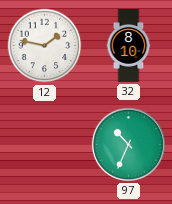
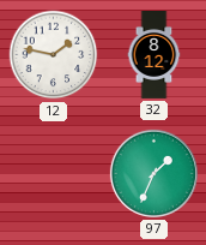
32: 8:10 -> 8:12 (154, 55)
97: 10:34 -> 1:34 (153, 173)
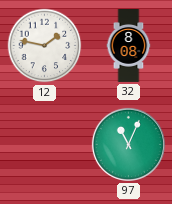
32: 8:12 -> 8:08 (129, 46)
97: 1:34 -> 11:04 (128, 144)
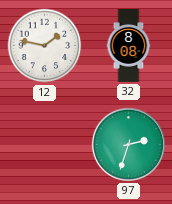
97: 11:04 -> 2:33 (128, 144)
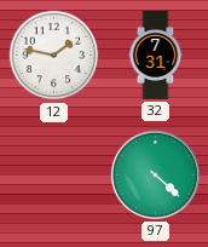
32: 8:08 -> 7:31 (156, 56)
97: 2:33 -> 4:22 (155, 174)
